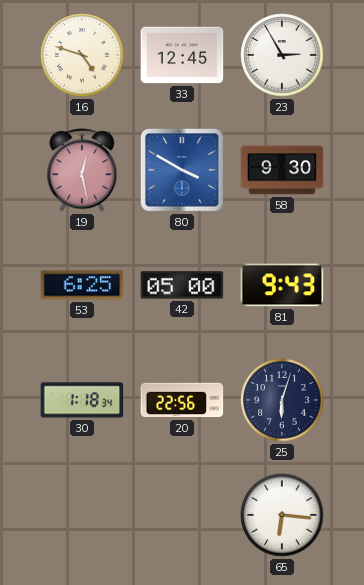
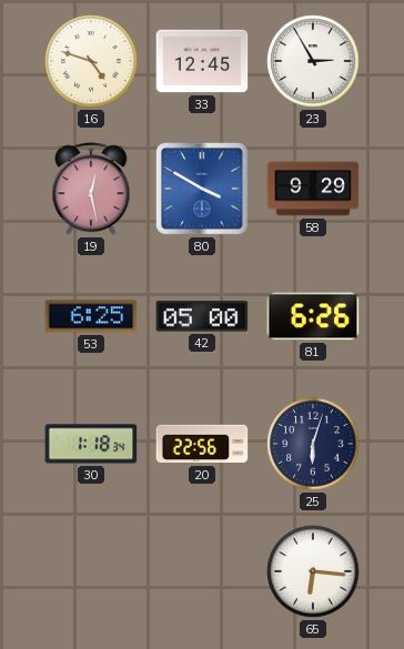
58: 9:30 -> 9:29 (313, 189)
81: 9:43 -> 6:26 (313, 316)
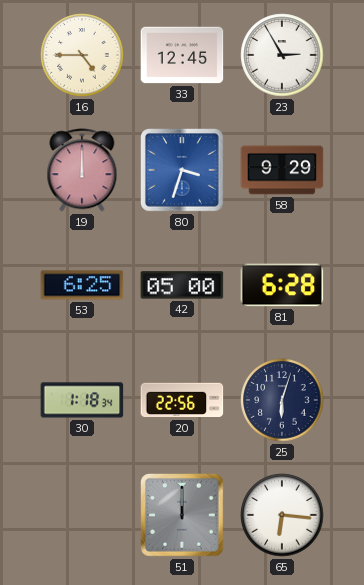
16: 4:48 -> 4:45 (82, 55)
19: 12:28 -> 12:00 (82, 170)
80: 3:50 -> 3:33 (183, 171)
81: 6:26 -> 6:28 (282, 285)
51: none -> 12:00 (183, 516)
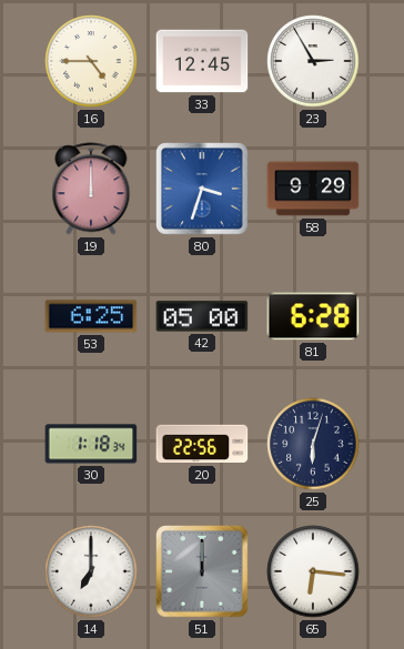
14: none -> 7:00 (91, 571)
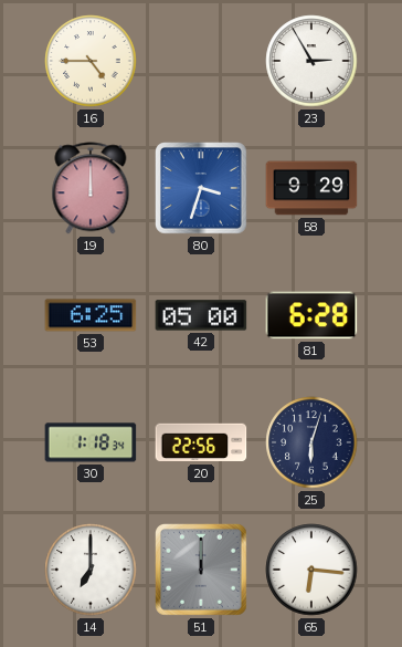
33: 12:45 -> none (202, 61)
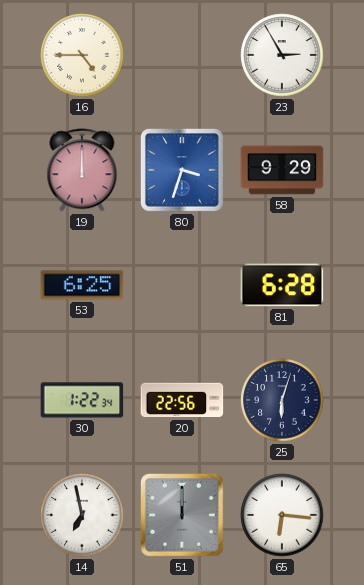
42: 05:00 -> none (201, 315)
30: 1:18 -> 1:22 (82, 400)
14: 7:00 -> 6:58 (82, 515)
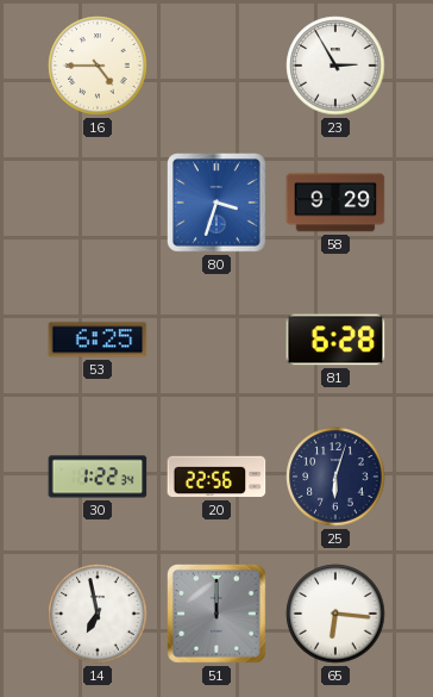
19: 12:00 -> none (82, 170)
